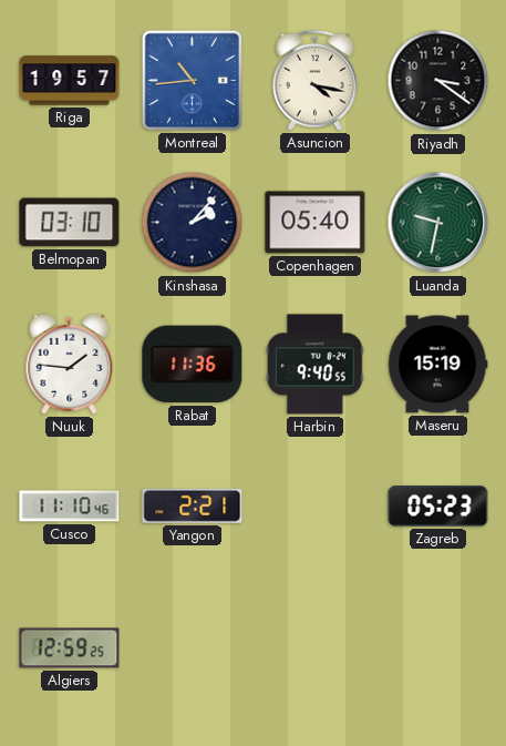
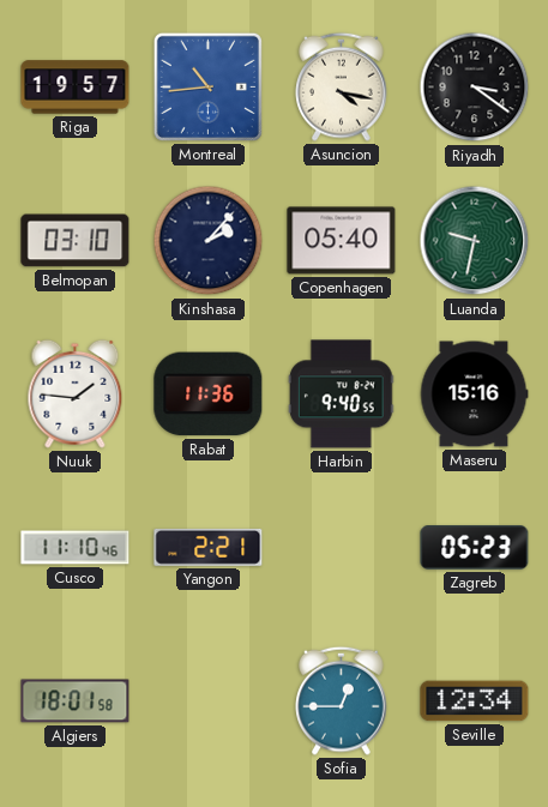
Maseru: 15:19 -> 15:16 (474, 395)
Algiers: 12:59 -> 18:01 (76, 701)
Sofia: none -> 12:45 (342, 700)
Seville: none -> 12:34 (475, 701)
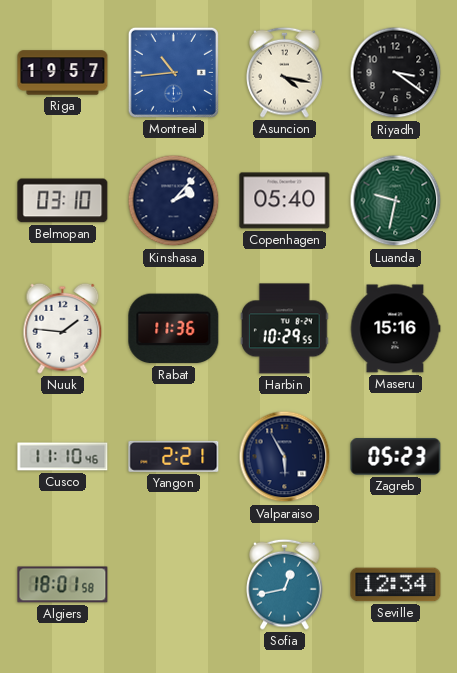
Harbin: 9:40 -> 10:29 (284, 329)
Valparaiso: none -> 5:55 (285, 457)
Sofia: 12:45 -> 12:43 (285, 584)
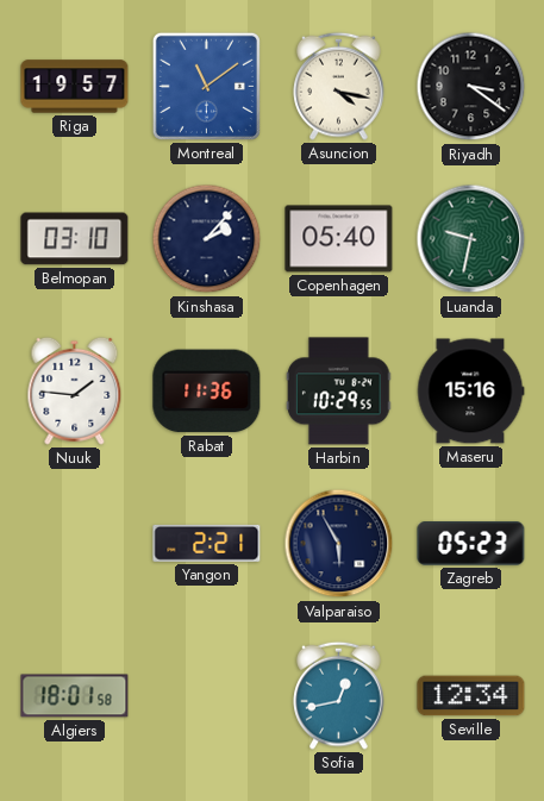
Montreal: 10:44 -> 11:09 (206, 86)
Cusco: 11:10 -> none (63, 457)
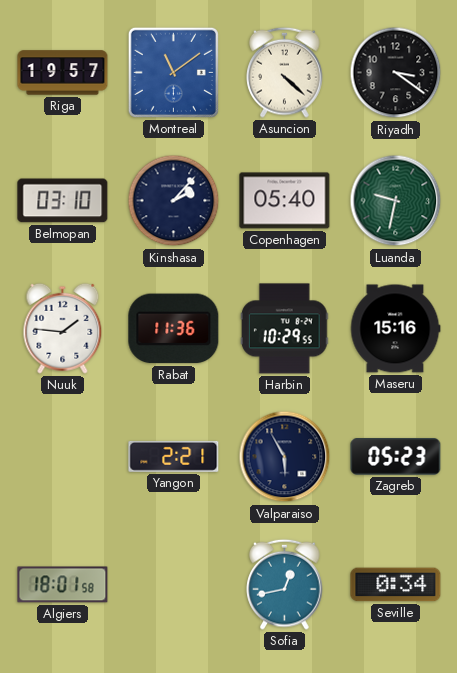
Asuncion: 4:17 -> 4:22 (285, 72)
Seville: 12:34 -> 0:34 (396, 585)
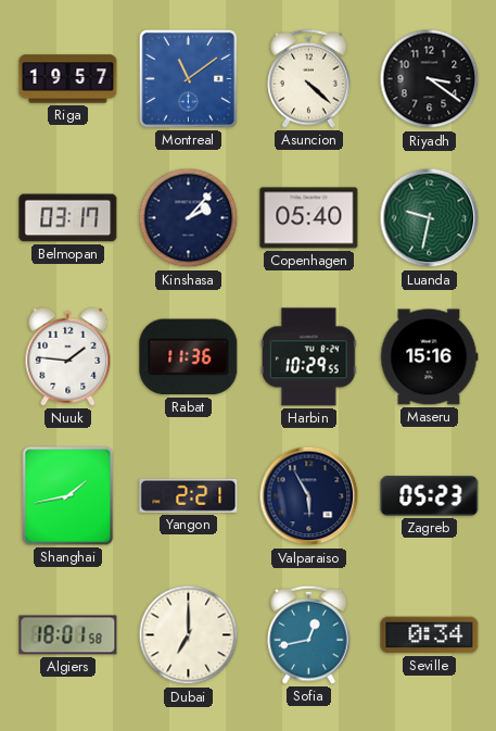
Belmopan: 03:10 -> 03:17 (68, 218)
Shanghai: none -> 1:43 (68, 496)
Dubai: none -> 7:00 (189, 635)
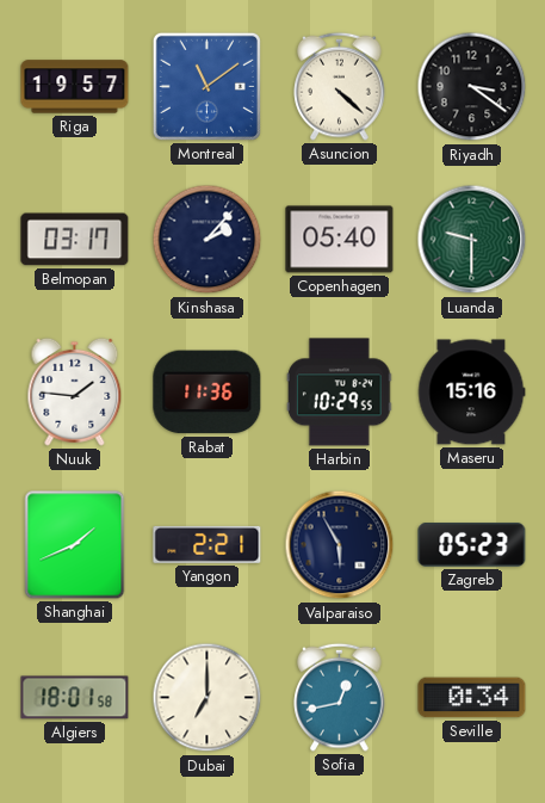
Luanda: 9:32 -> 9:30 (472, 240)
Shanghai: 1:43 -> 1:41 (75, 545)
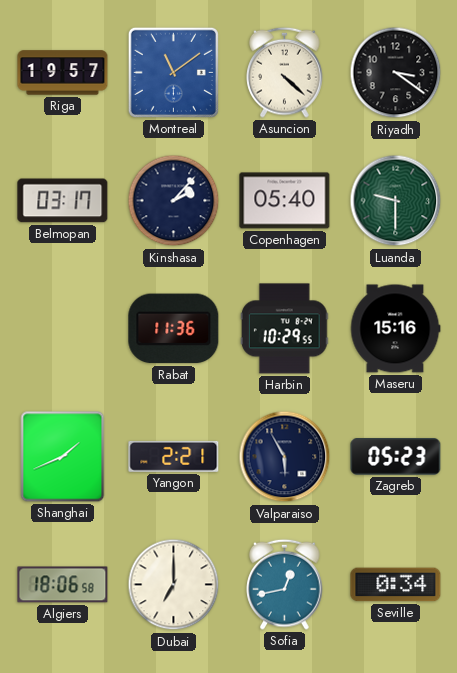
Nuuk: 1:46 -> none (75, 391)
Algiers: 18:01 -> 18:06 (63, 585)
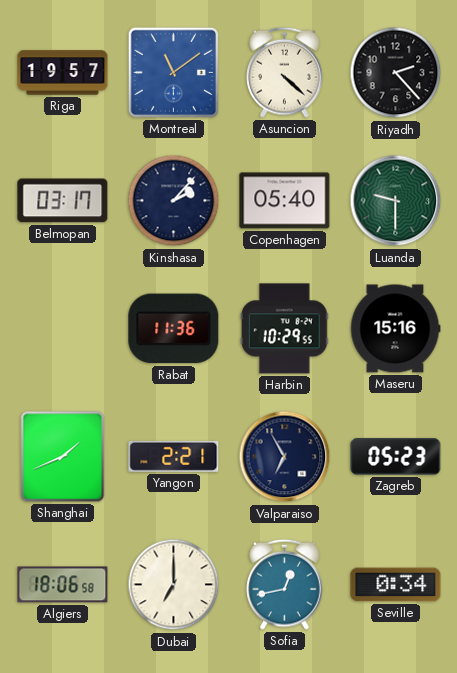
Riyadh: 3:21 -> 2:23 (396, 73)
Valparaiso: 5:55 -> 6:55 (285, 457)
